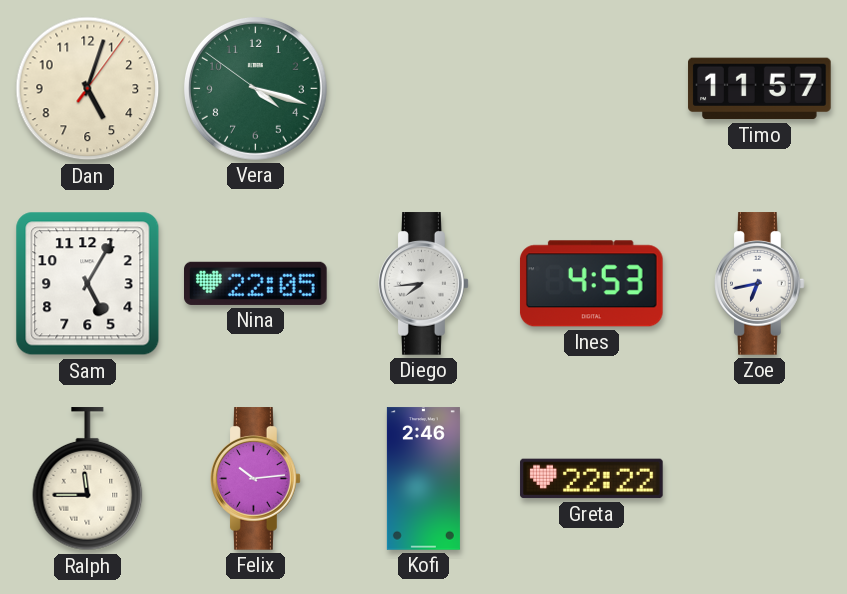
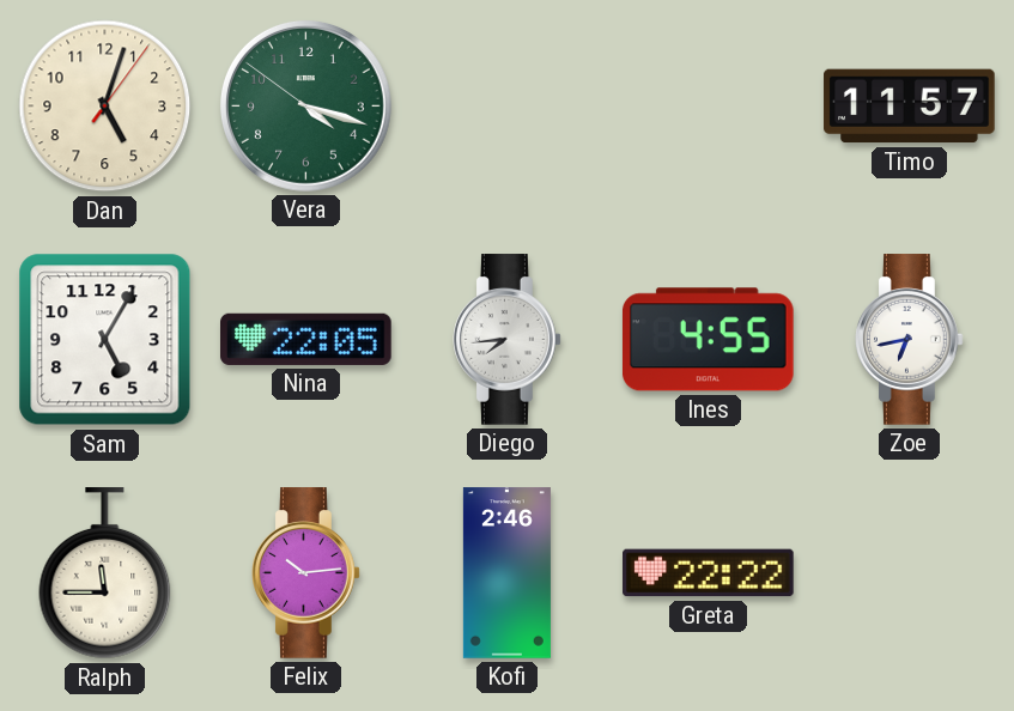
Ines: 4:53 -> 4:55 (708, 340)
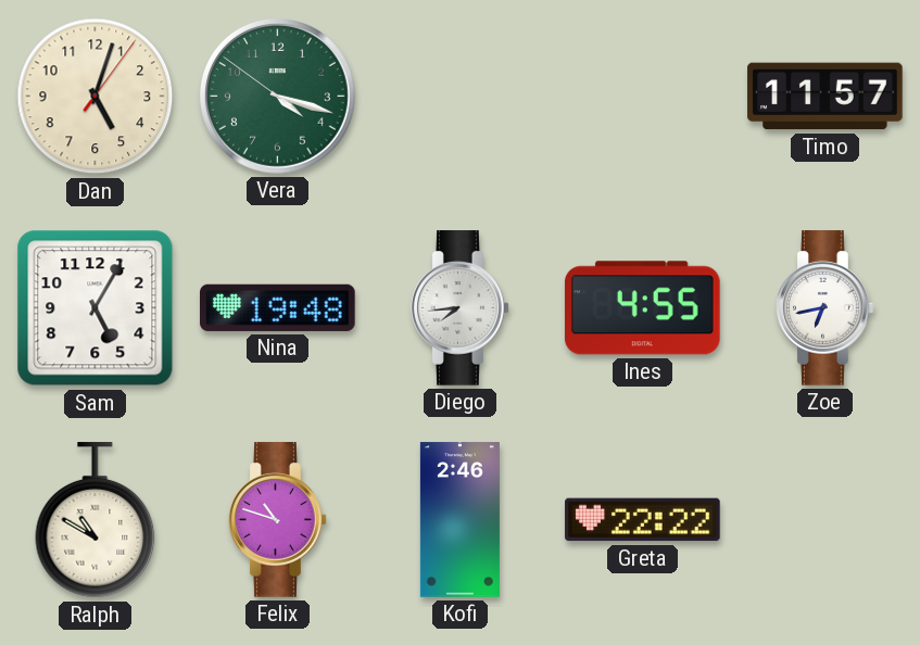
Nina: 22:05 -> 19:48 (278, 307)
Ralph: 11:45 -> 10:50 (96, 520)
Felix: 10:14 -> 10:48 (278, 520)
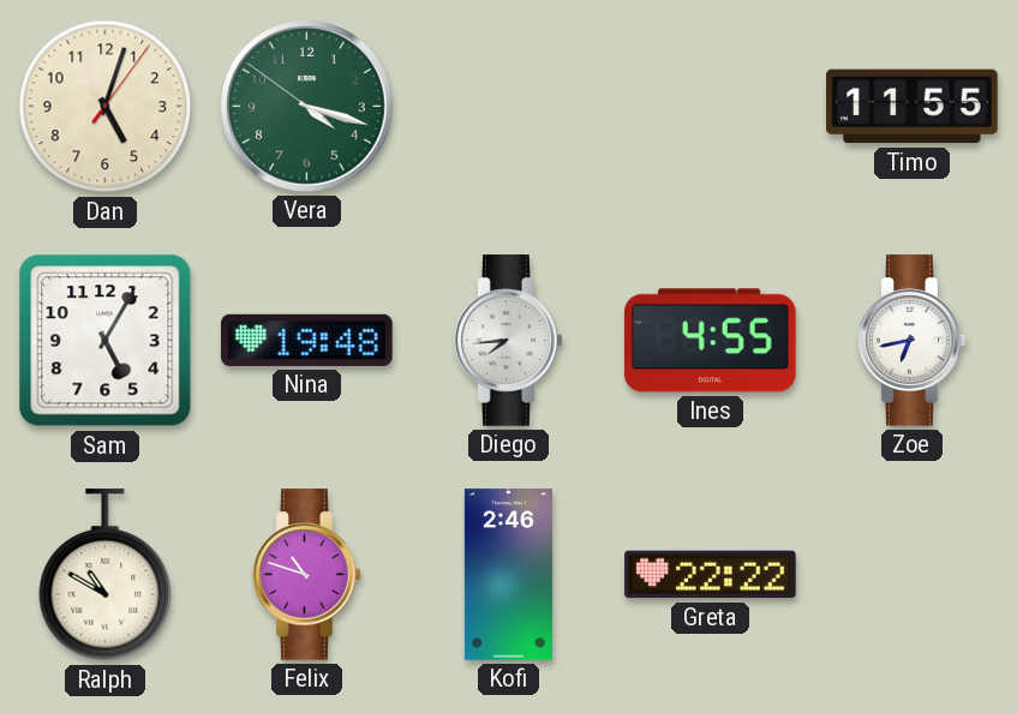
Timo: 11:57 -> 11:55 (913, 107)
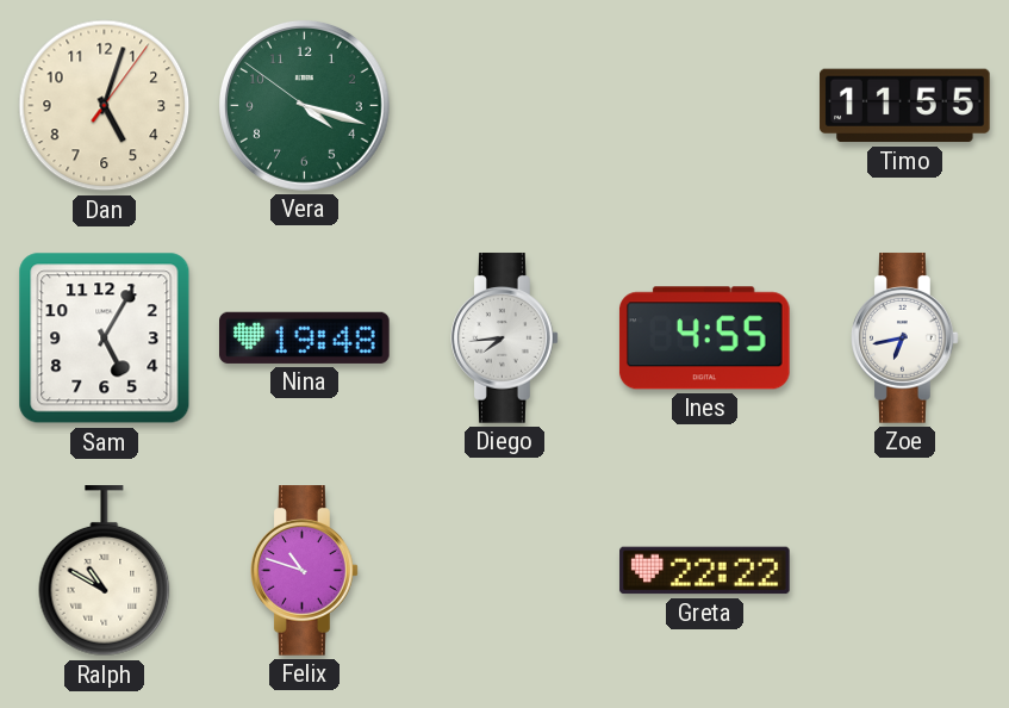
Kofi: 2:46 -> none (508, 575)
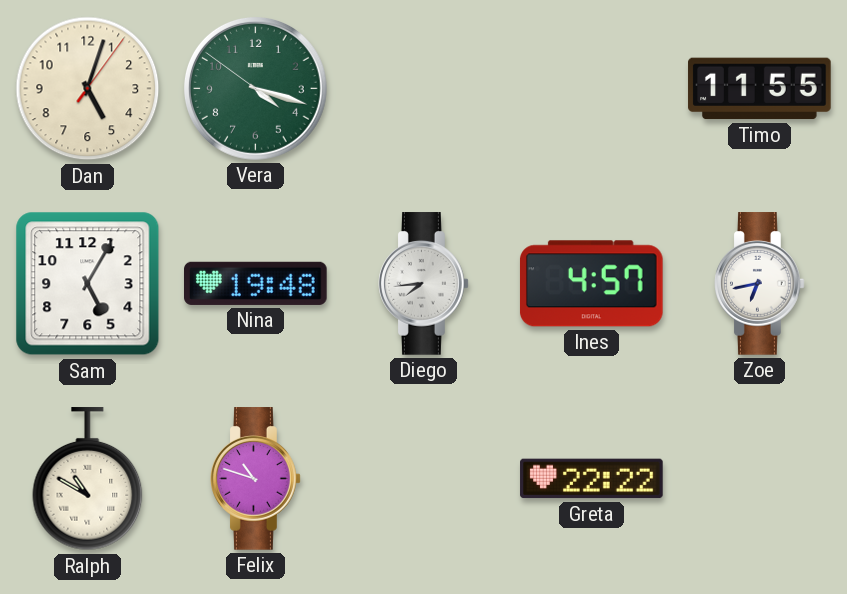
Ines: 4:55 -> 4:57 (591, 284)
